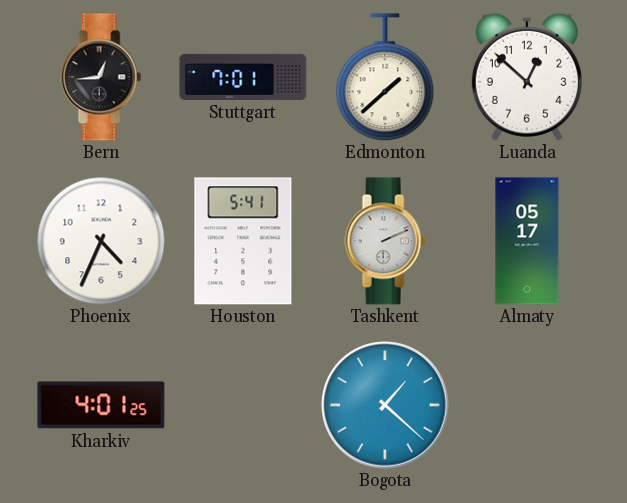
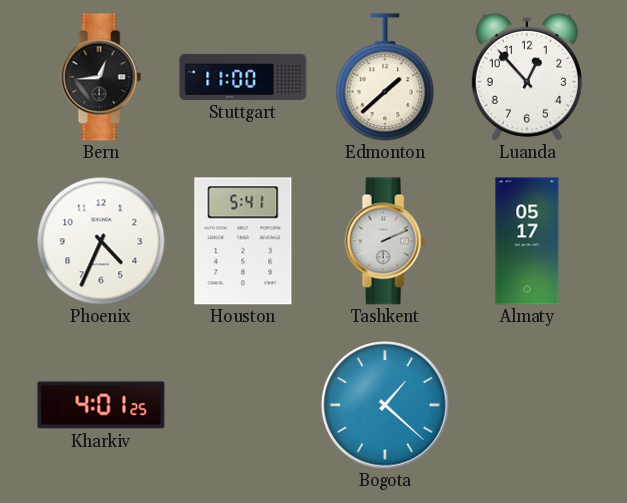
Stuttgart: 7:01 -> 11:00 (243, 77)
Luanda: 12:52 -> 12:53 (527, 77)
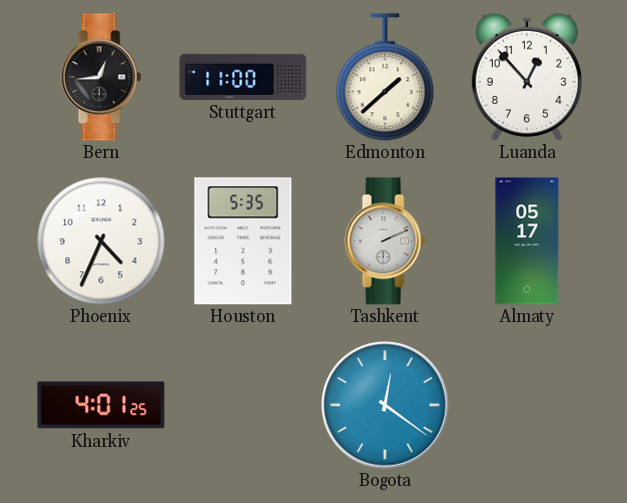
Houston: 5:41 -> 5:35 (243, 241)
Bogota: 1:22 -> 12:21 (385, 405)
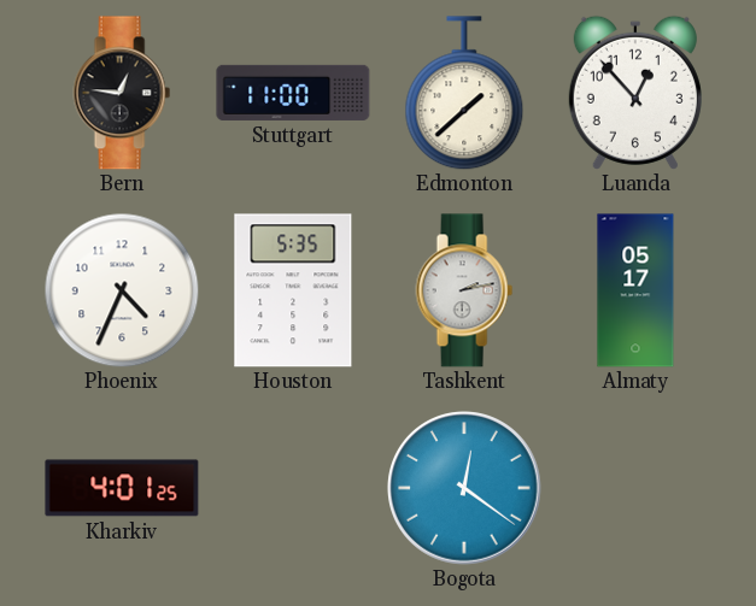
Bern: 12:44 -> 12:46 (122, 93)
Tashkent: 2:11 -> 2:13 (464, 290)
